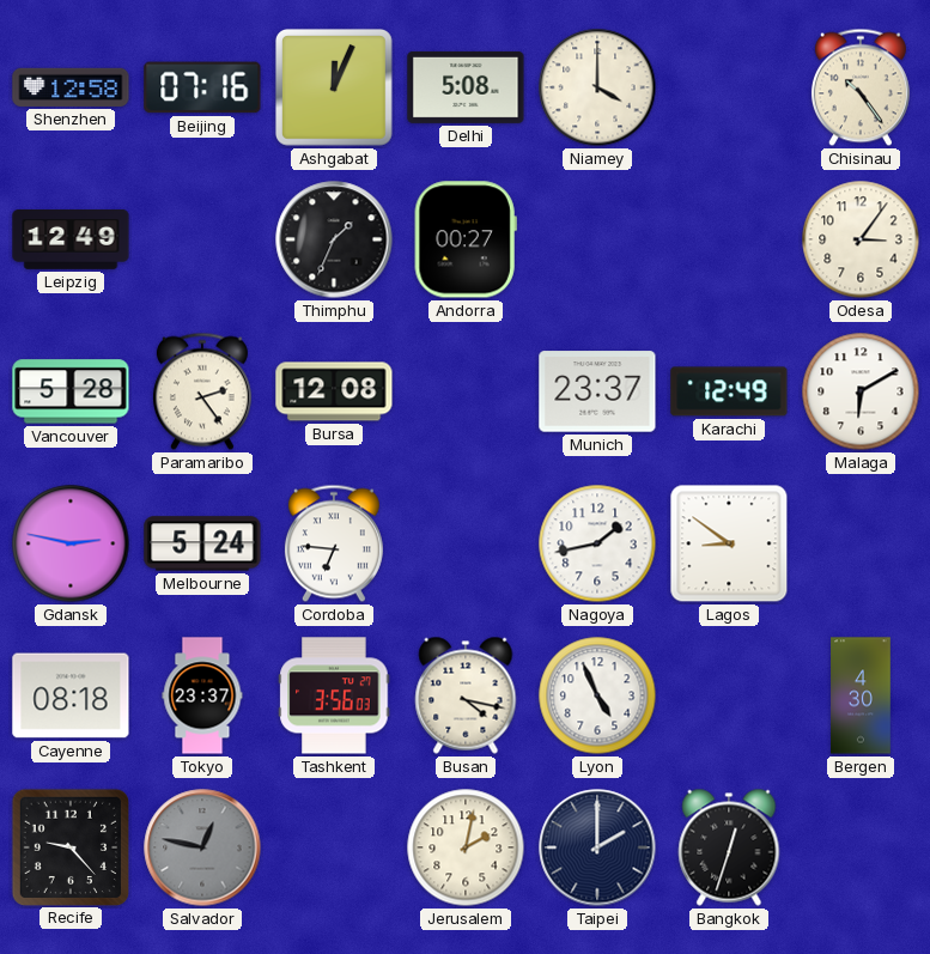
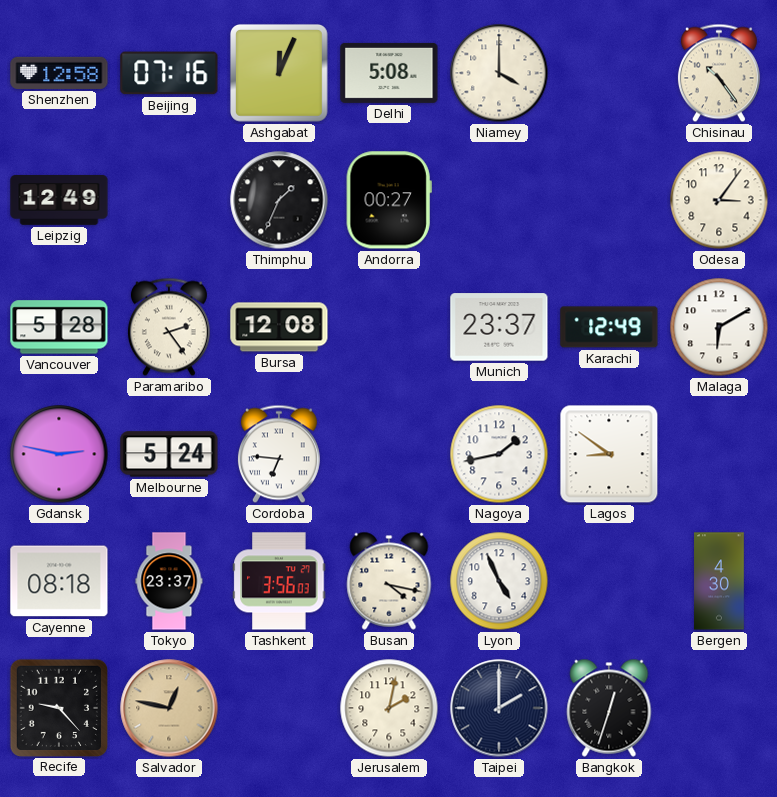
Salvador dial: grey -> champagne (169, 708)
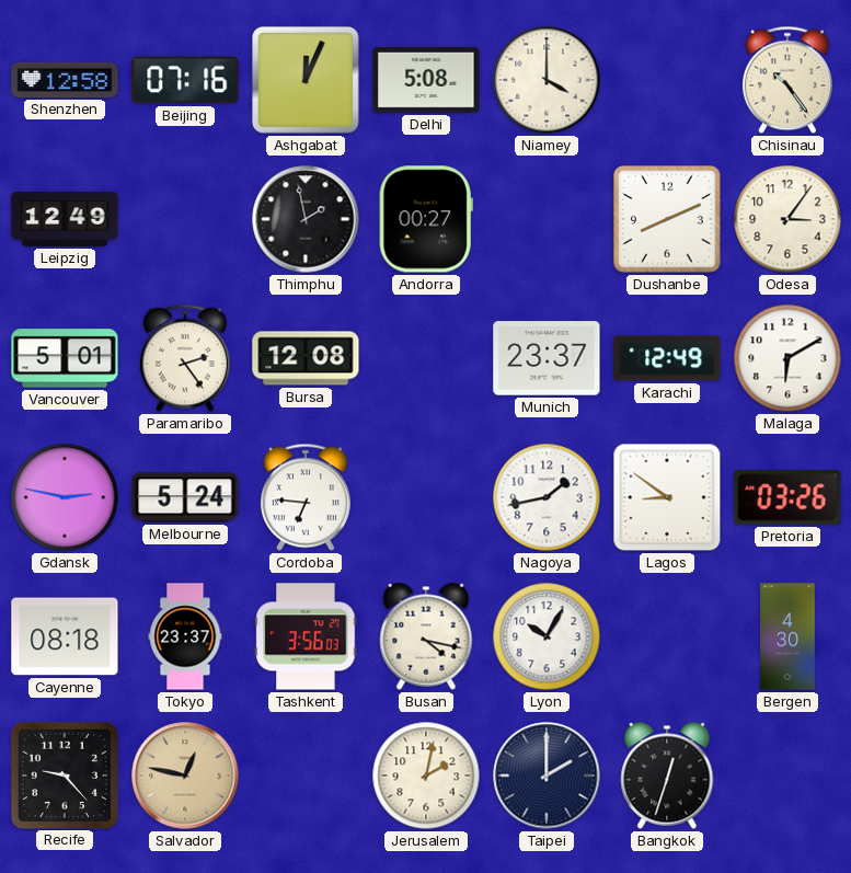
Thimphu: 1:34 -> 1:58 (306, 219)
Dushanbe: none -> 8:11 (668, 220)
Vancouver: 5:28 -> 5:01 (65, 358)
Pretoria: none -> 03:26 (787, 497)
Lyon: 4:56 -> 10:05 (547, 636)
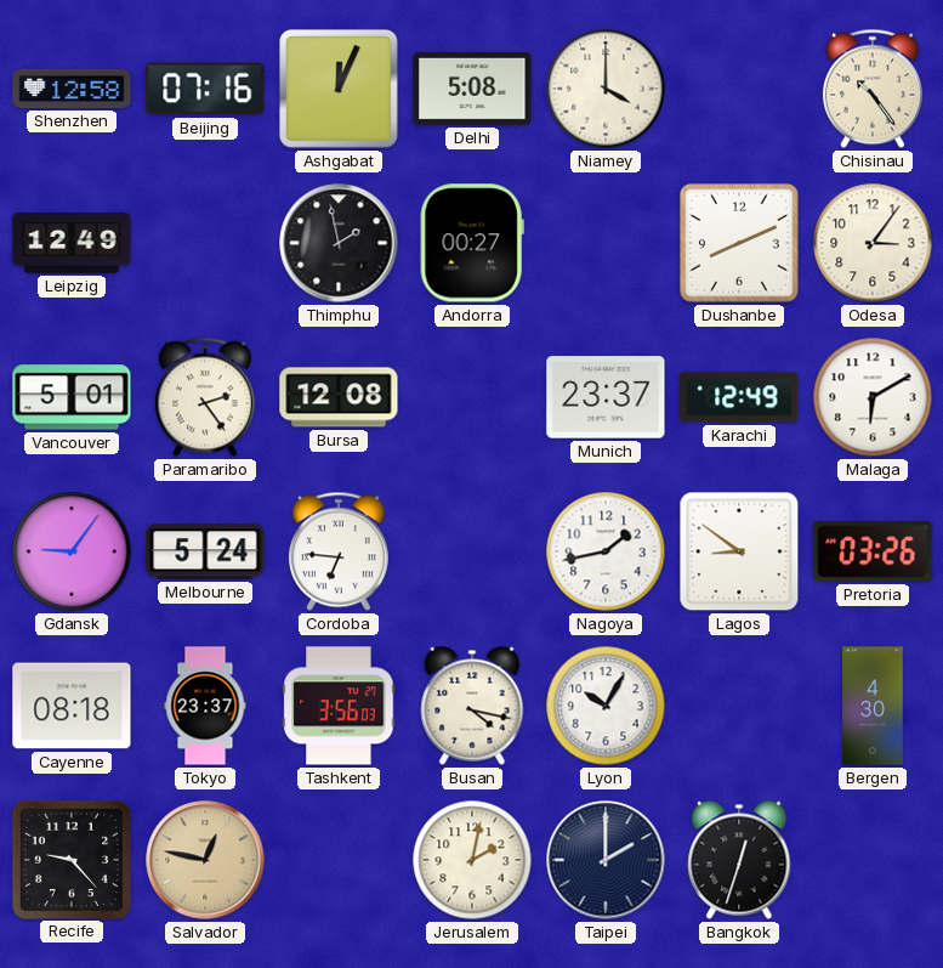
Gdansk: 2:47 -> 9:06 (72, 551)
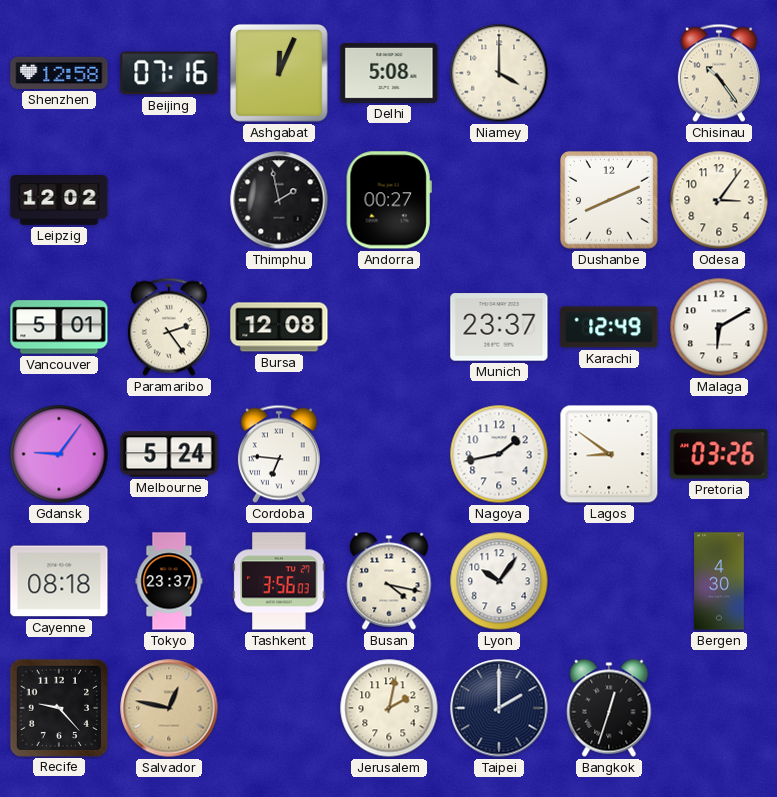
Leipzig: 12:49 -> 12:02 (59, 201)
Lyon: 10:05 -> 10:06 (499, 581)
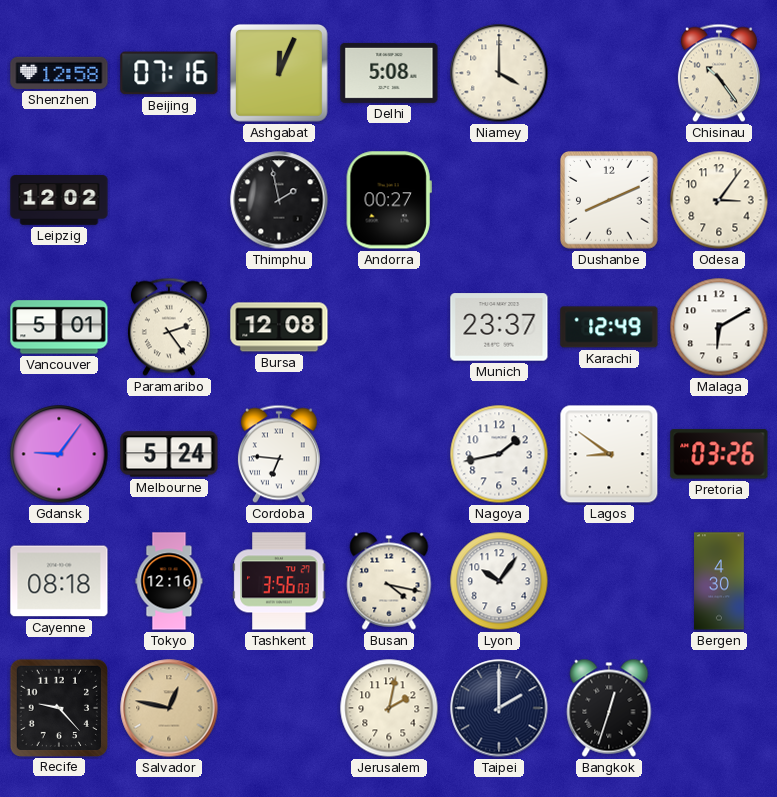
Tokyo: 23:37 -> 12:16 (169, 581)
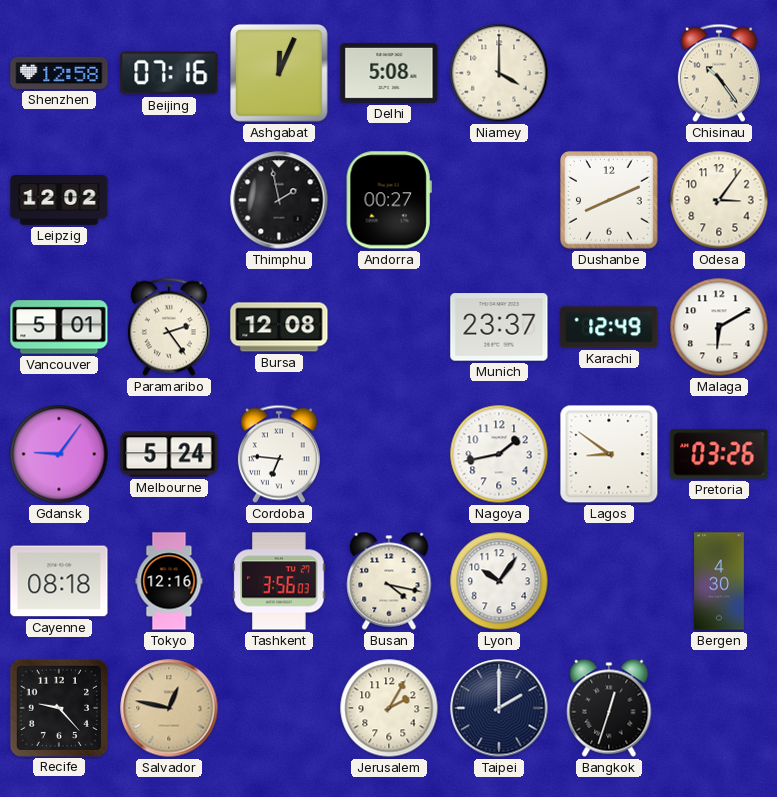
Jerusalem: 2:02 -> 2:05 (389, 708)
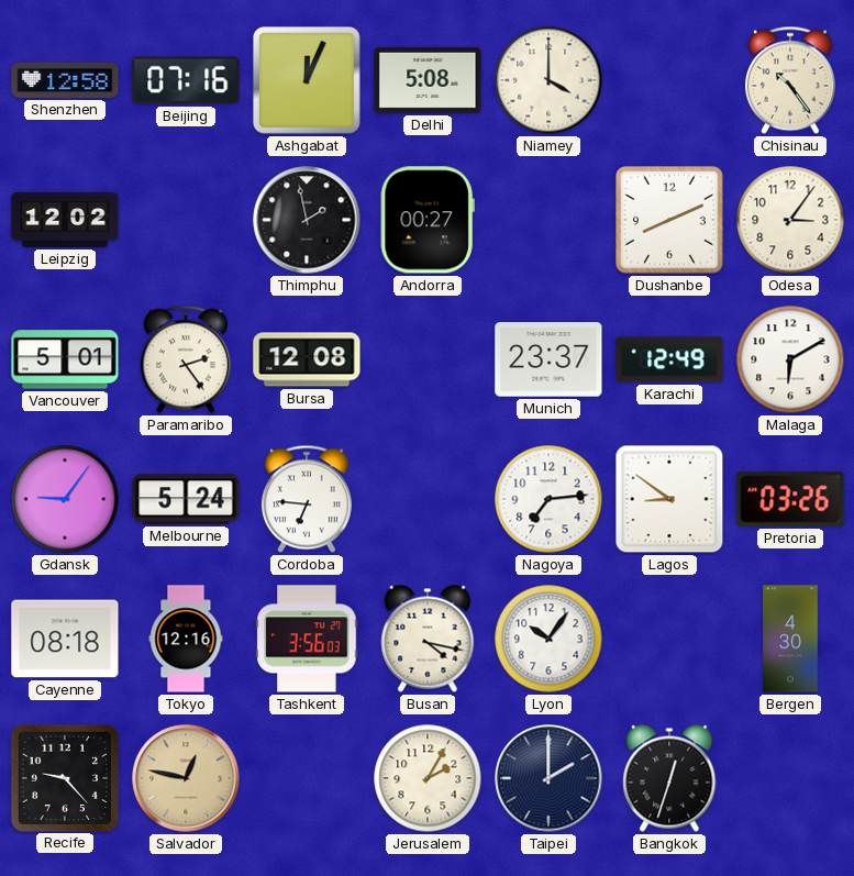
Nagoya: 1:43 -> 7:14 (548, 499)
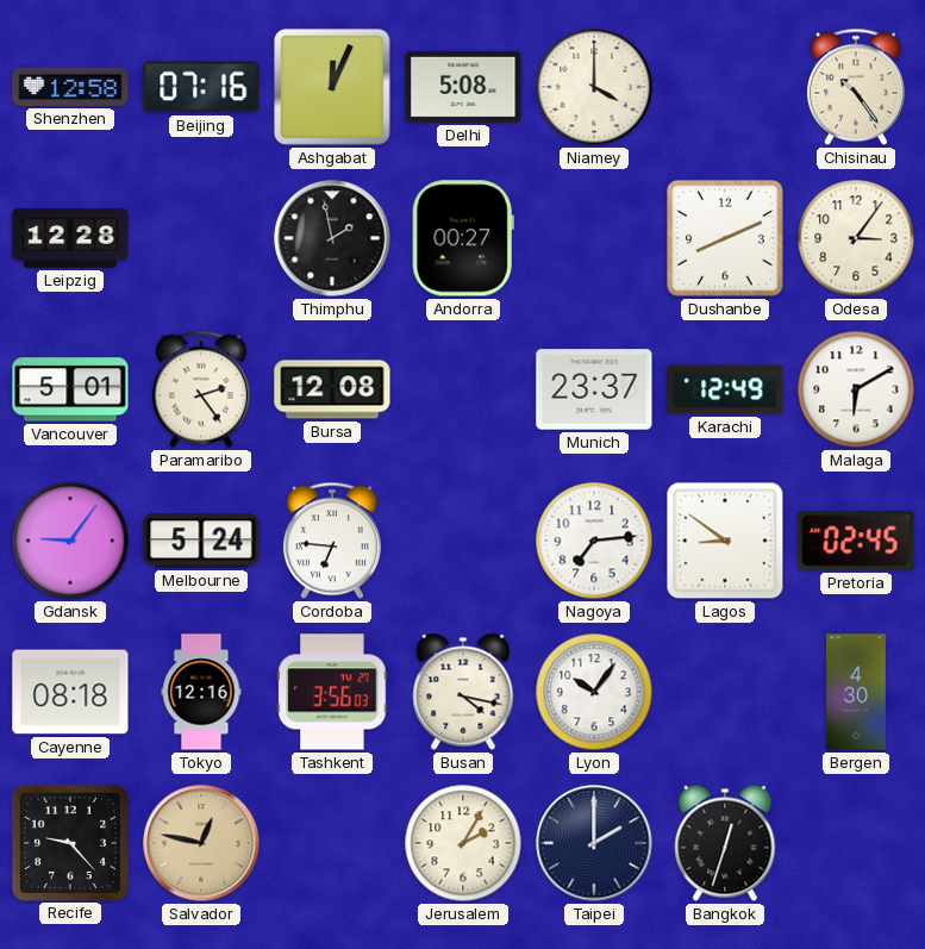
Leipzig: 12:02 -> 12:28 (70, 239)
Pretoria: 03:26 -> 02:45 (856, 541)
